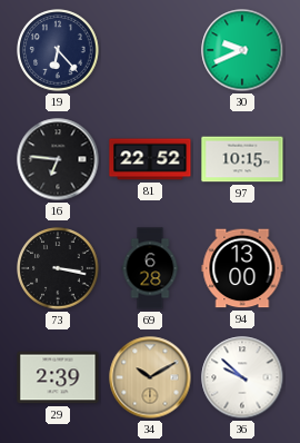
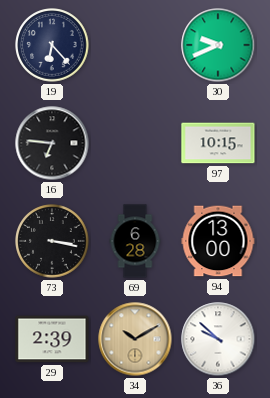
81: 22:52 -> none (150, 159)
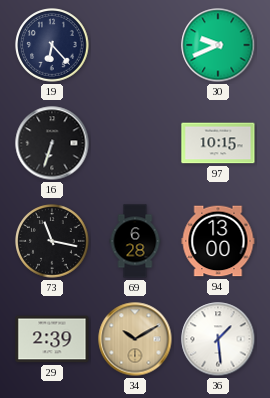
16: 6:46 -> 6:33 (52, 143)
73: 3:17 -> 11:17 (52, 241)
36: 9:52 -> 1:29 (218, 339)
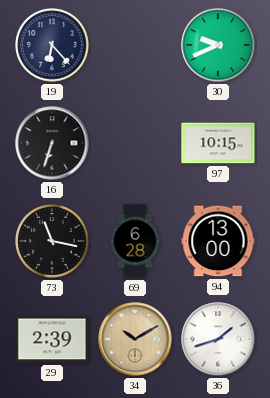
36: 1:29 -> 1:42 (218, 339)
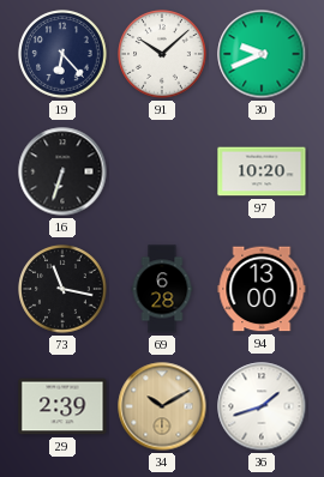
91: none -> 10:08 (162, 54)
97: 10:15 -> 10:20 (262, 171)
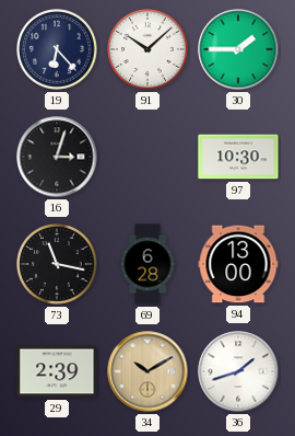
30: 9:41 -> 1:45 (238, 49)
16: 6:33 -> 3:03 (57, 157)
97: 10:20 -> 10:30 (238, 157)
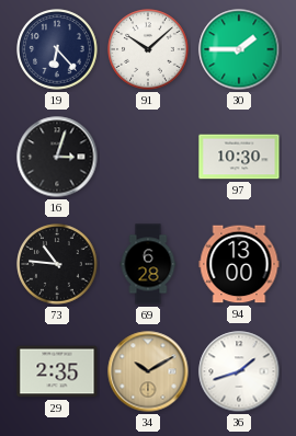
73: 11:17 -> 10:46 (57, 264)
29: 2:39 -> 2:35 (57, 371)
